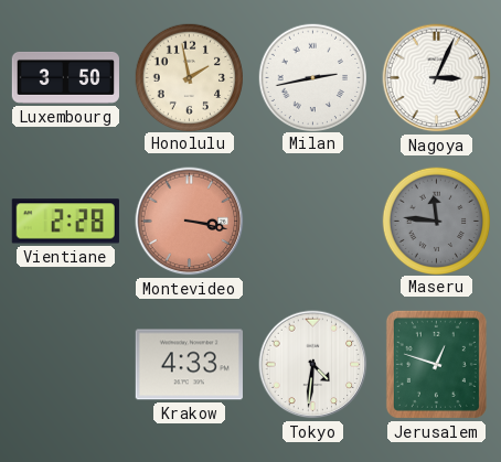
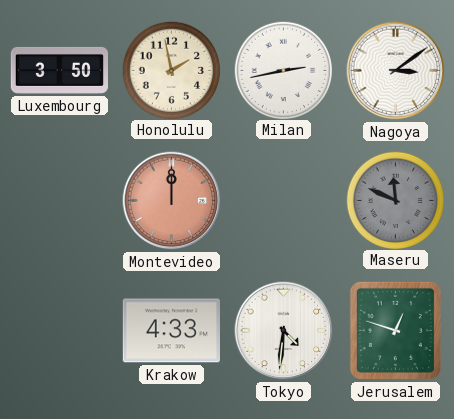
Nagoya: 3:04 -> 3:09 (396, 71)
Vientiane: 2:28 -> none (65, 222)
Montevideo: 3:17 -> 12:00 (172, 201)
Maseru: 11:46 -> 11:49 (395, 200)
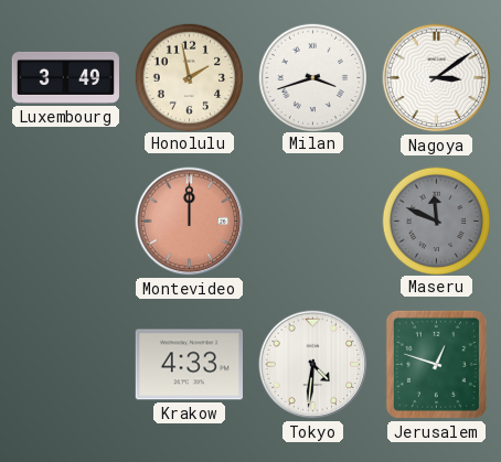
Luxembourg: 3:50 -> 3:49 (65, 77)
Milan: 2:43 -> 3:42 (312, 77)
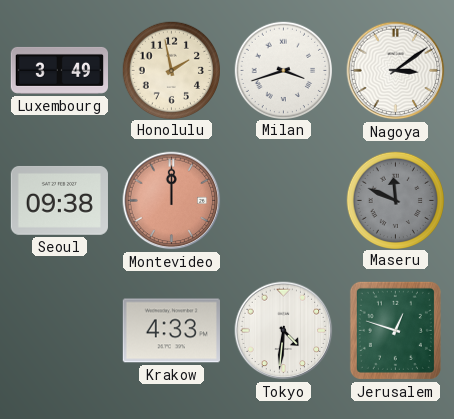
Seoul: none -> 09:38 (59, 200)
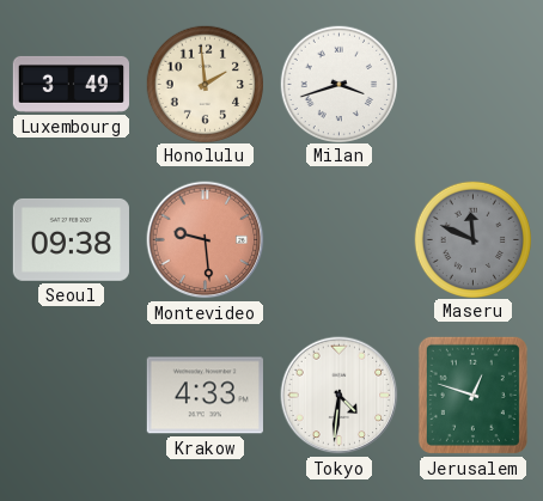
Honolulu: 1:58 -> 1:59 (205, 84)
Nagoya: 3:09 -> none (396, 71)
Montevideo: 12:00 -> 9:29 (206, 240)
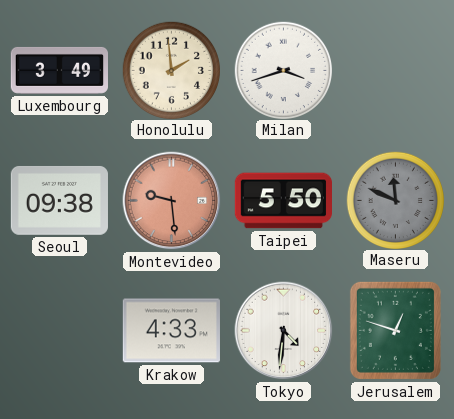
Taipei: none -> 5:50 (283, 201)
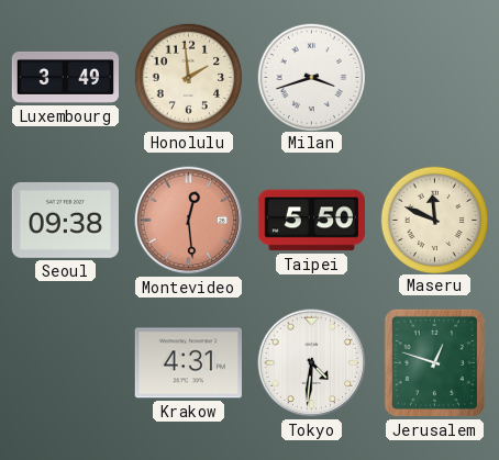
Montevideo: 9:29 -> 12:29 (189, 221)
Maseru dial: grey -> cream (434, 220)
Krakow: 4:33 -> 4:31 (188, 363)
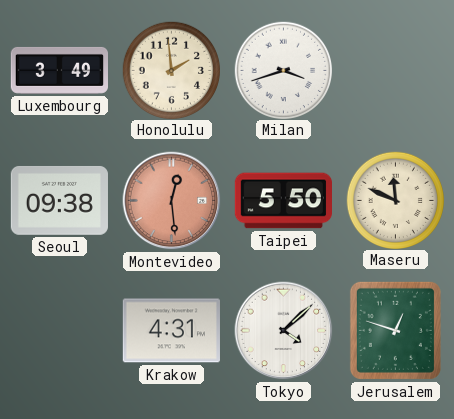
Tokyo: 4:31 -> 4:08 (284, 331)
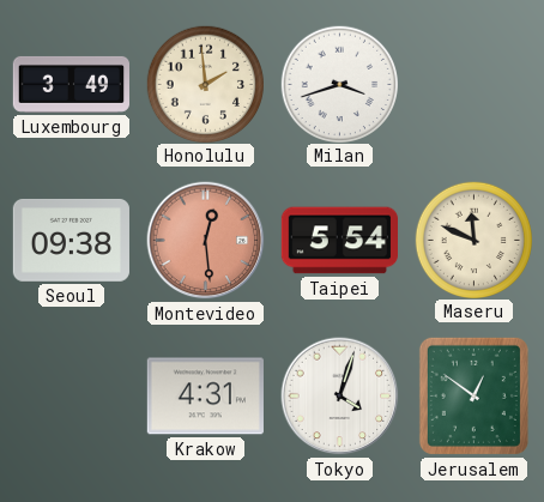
Taipei: 5:50 -> 5:54 (339, 241)
Tokyo: 4:08 -> 4:03 (340, 397)
Jerusalem: 12:48 -> 12:51 (473, 395)
